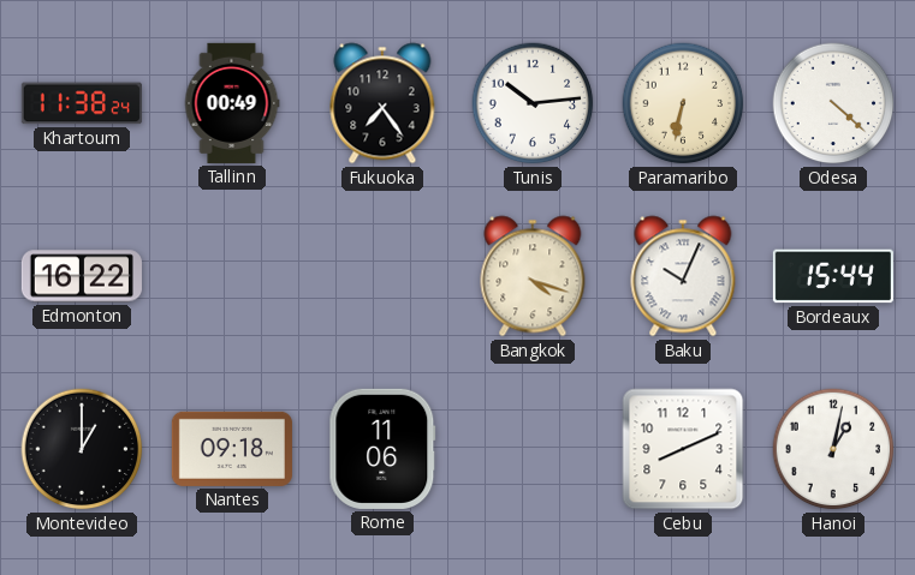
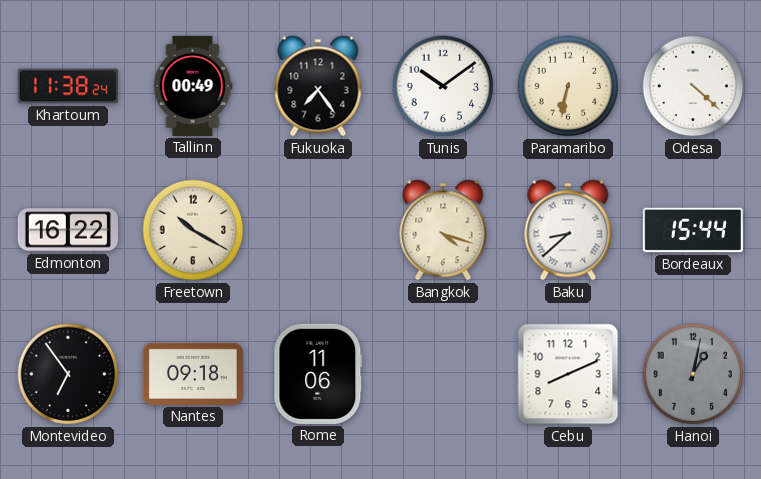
Tunis: 10:14 -> 10:09 (443, 86)
Freetown: none -> 10:20 (193, 230)
Baku: 10:04 -> 8:38 (568, 230)
Montevideo: 1:00 -> 6:54 (68, 374)
Hanoi dial: white -> grey (693, 374)
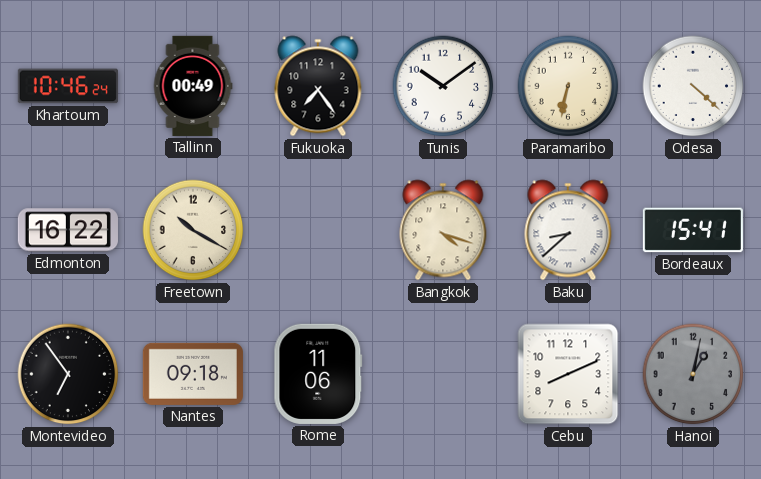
Khartoum: 11:38 -> 10:46 (68, 86)
Bordeaux: 15:44 -> 15:41 (693, 230)
